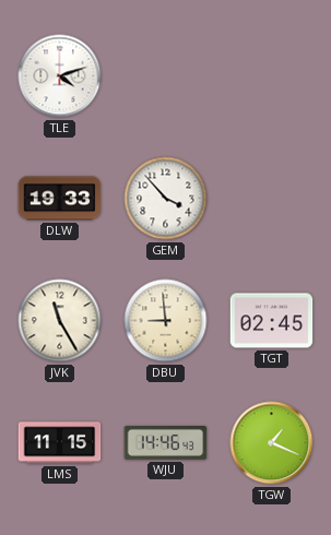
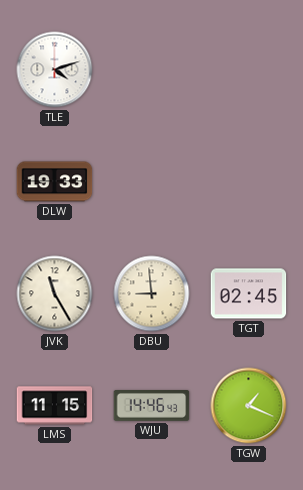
GEM: 3:53 -> none (166, 199)
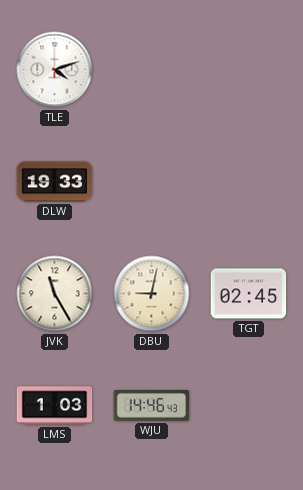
DBU: 8:59 -> 9:02 (152, 294)
LMS: 11:15 -> 1:03 (55, 406)
TGW: 1:19 -> none (249, 406)
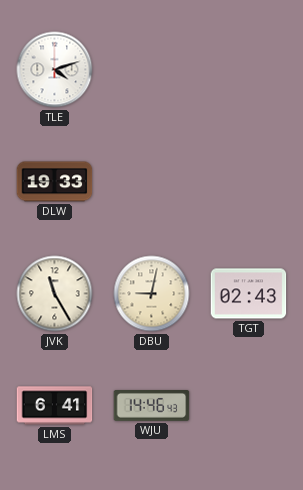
TGT: 02:45 -> 02:43 (249, 294)
LMS: 1:03 -> 6:41 (55, 406)
